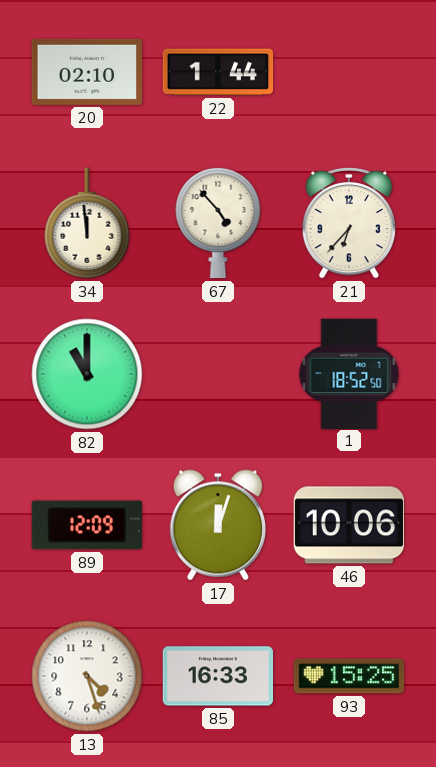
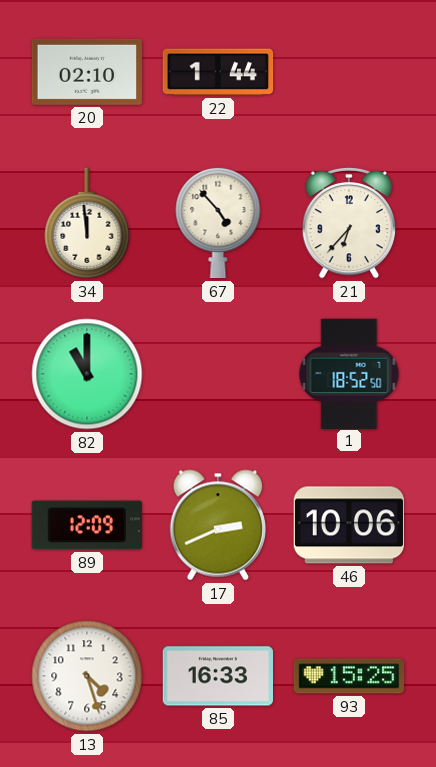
17: 12:03 -> 2:41 (217, 525)
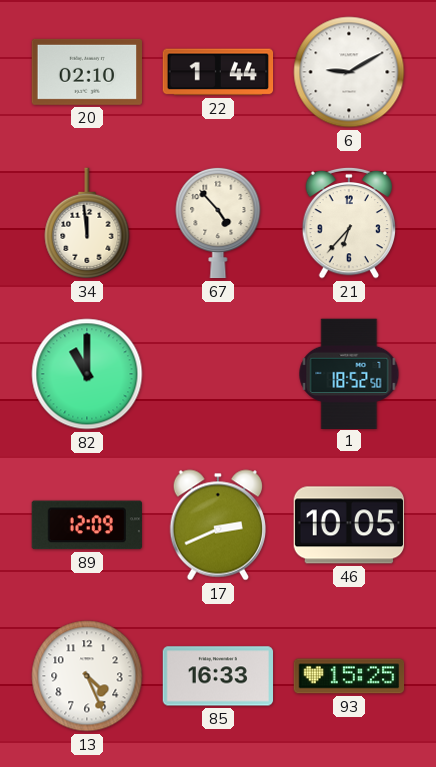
6: none -> 9:10 (349, 72)
46: 10:06 -> 10:05 (348, 525)
13: 4:27 -> 4:26 (87, 676)
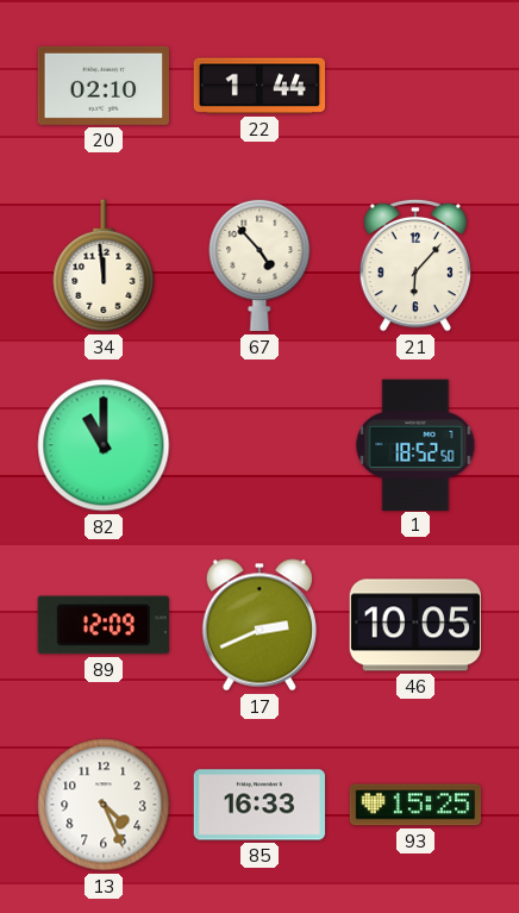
6: 9:10 -> none (349, 72)
21: 6:37 -> 6:07 (415, 265)
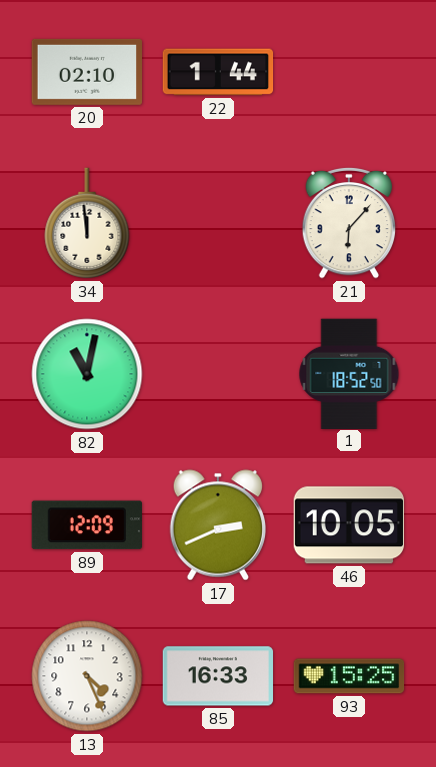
67: 4:53 -> none (259, 265)
82: 11:00 -> 11:02 (87, 374)
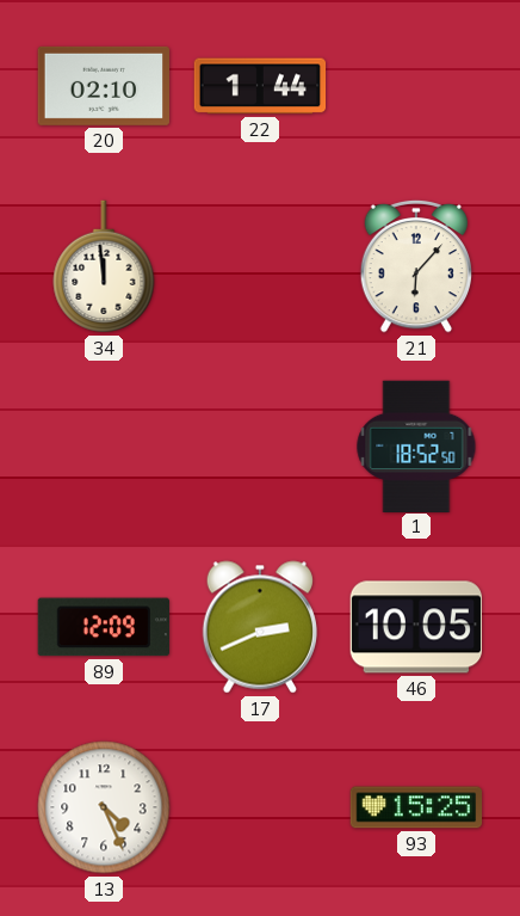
82: 11:02 -> none (87, 374)
85: 16:33 -> none (218, 676)
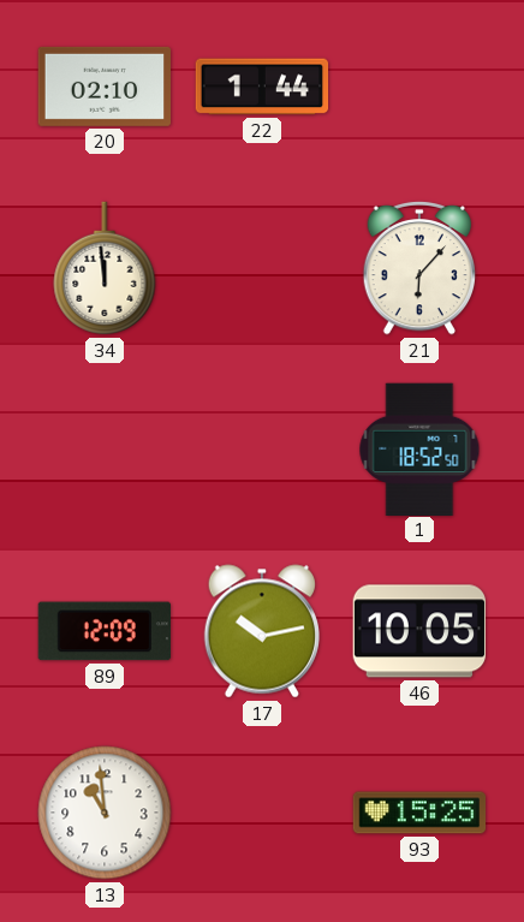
17: 2:41 -> 10:13 (261, 631)
13: 4:26 -> 10:59 (105, 813)
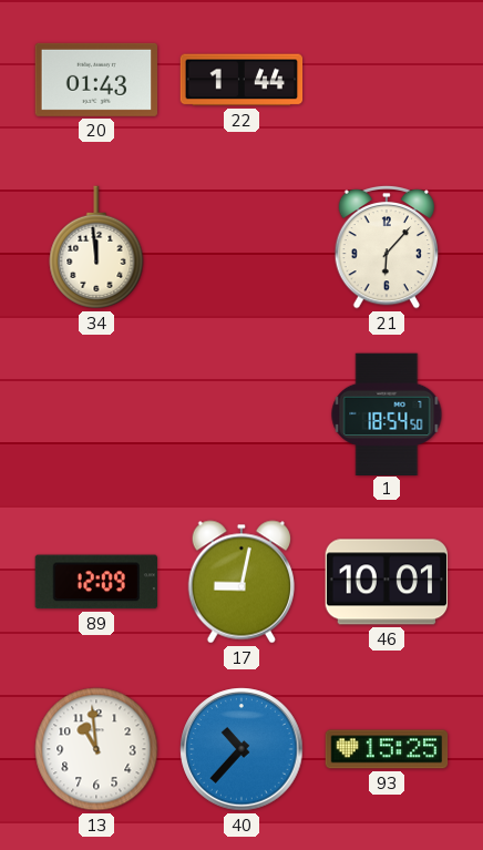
20: 02:10 -> 01:43 (95, 80)
1: 18:52 -> 18:54 (387, 413)
17: 10:13 -> 9:02 (240, 582)
46: 10:05 -> 10:01 (386, 582)
40: none -> 10:37 (242, 749)
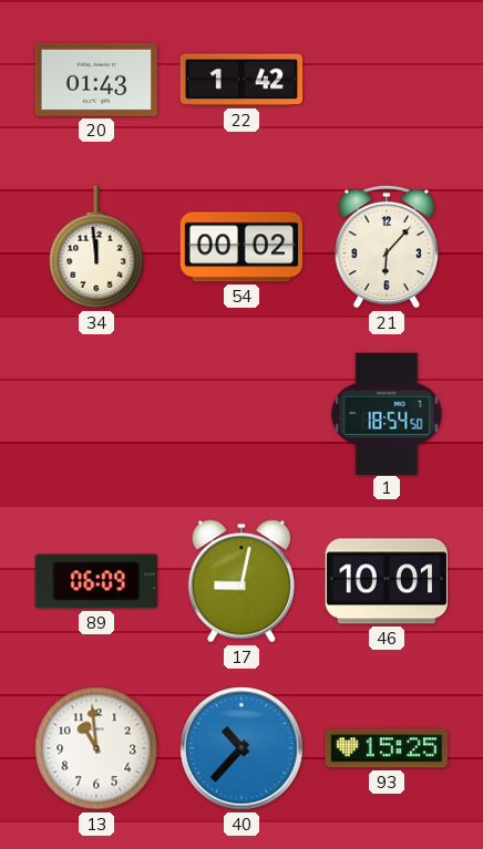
22: 1:44 -> 1:42 (242, 80)
54: none -> 00:02 (242, 247)
89: 12:09 -> 06:09 (96, 581)
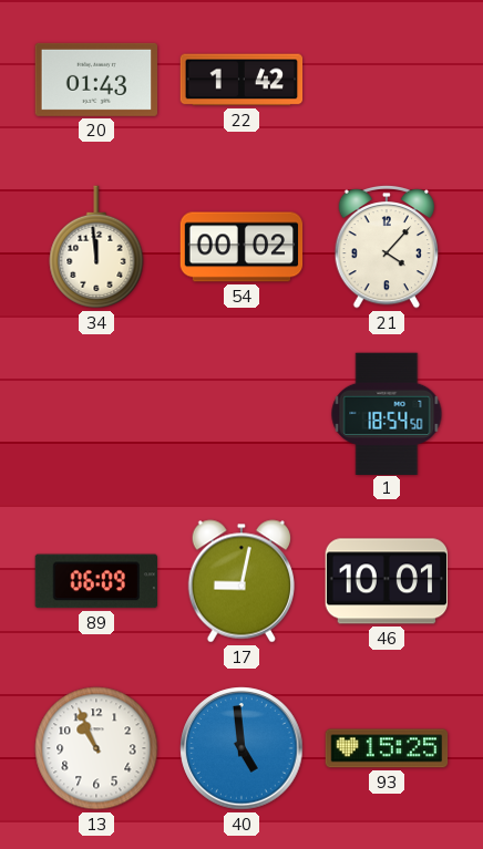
21: 6:07 -> 4:07 (387, 247)
13: 10:59 -> 10:56 (96, 748)
40: 10:37 -> 4:59 (242, 748)
